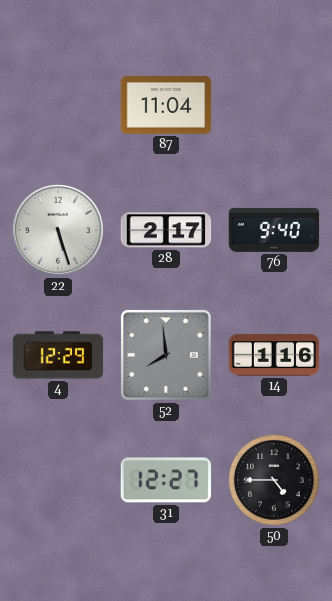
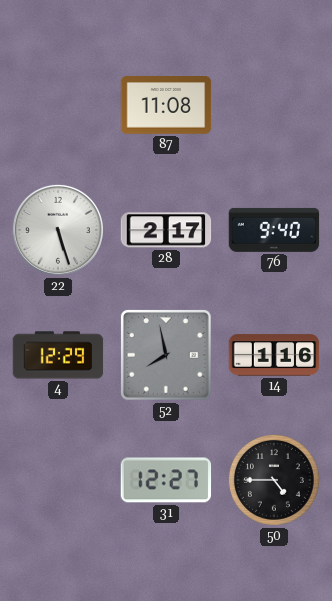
87: 11:04 -> 11:08 (166, 105)
52: 7:59 -> 7:58 (167, 356)
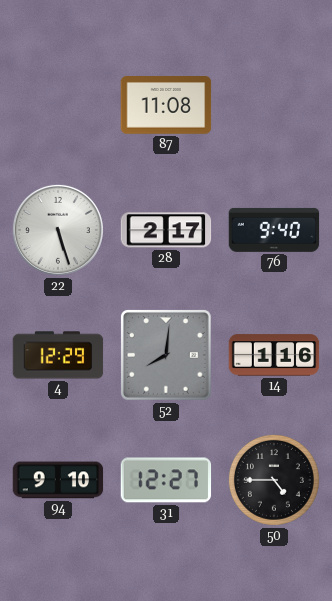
52: 7:58 -> 8:01 (167, 356)
94: none -> 9:10 (58, 480)
